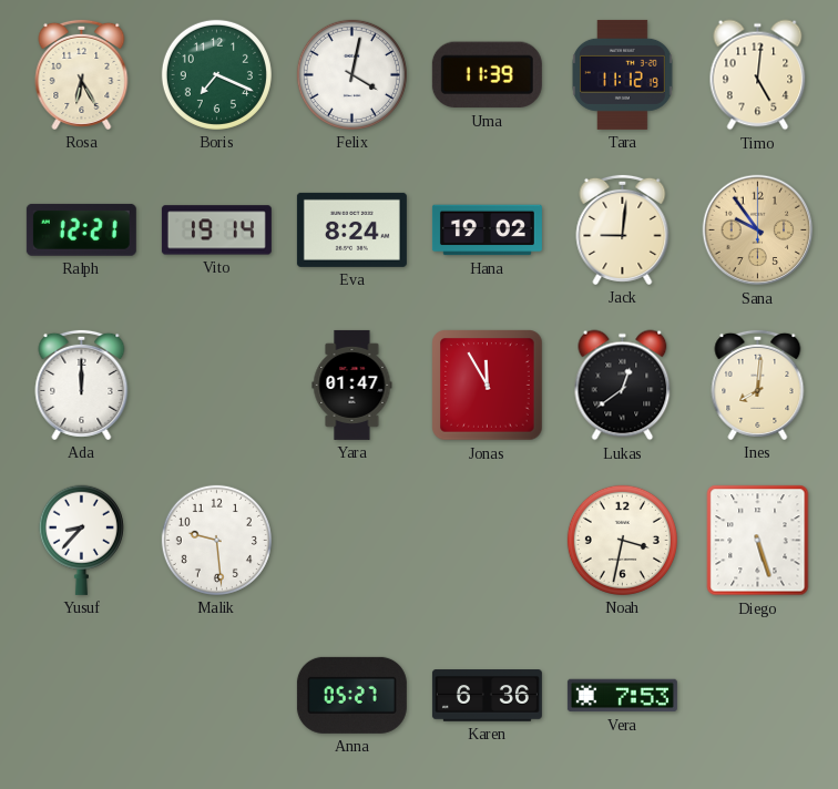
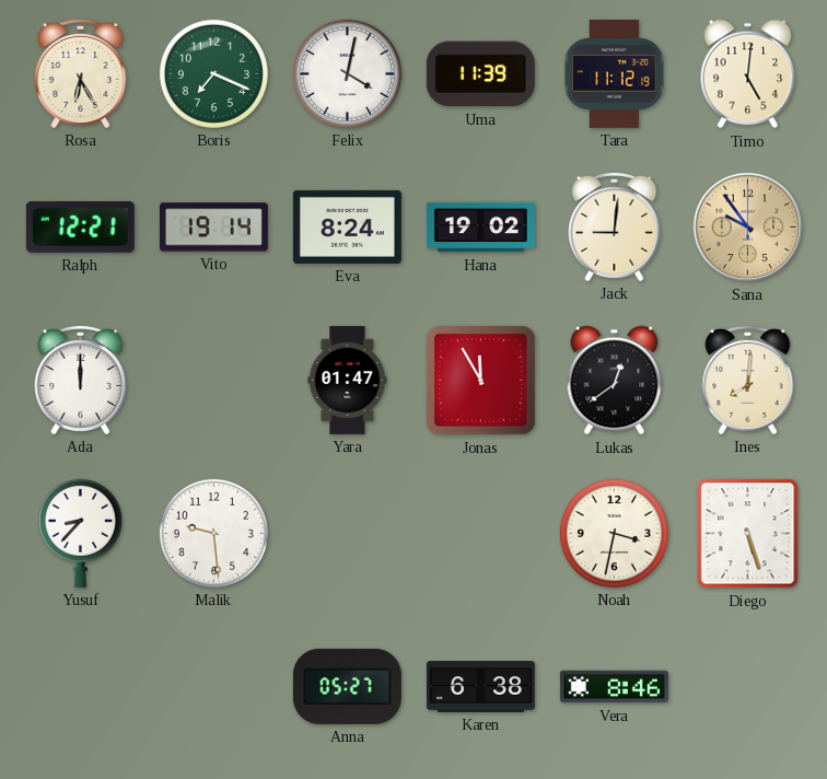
Karen: 6:36 -> 6:38 (480, 687)
Vera: 7:53 -> 8:46 (614, 687)
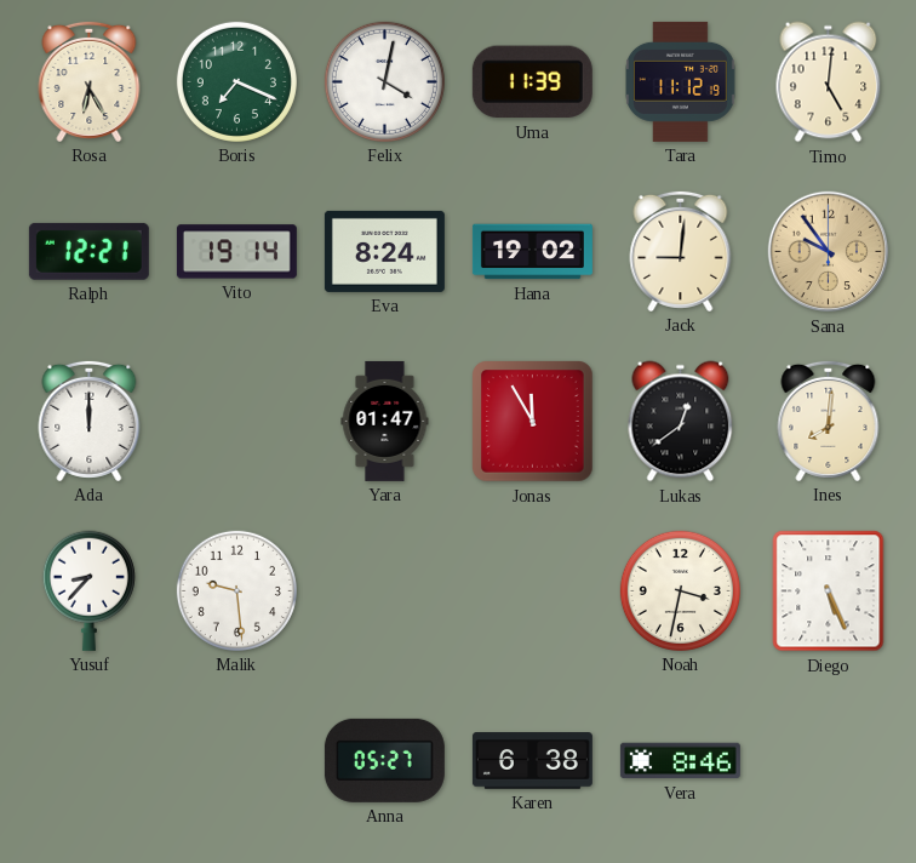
Diego: 5:27 -> 5:26 (829, 591)
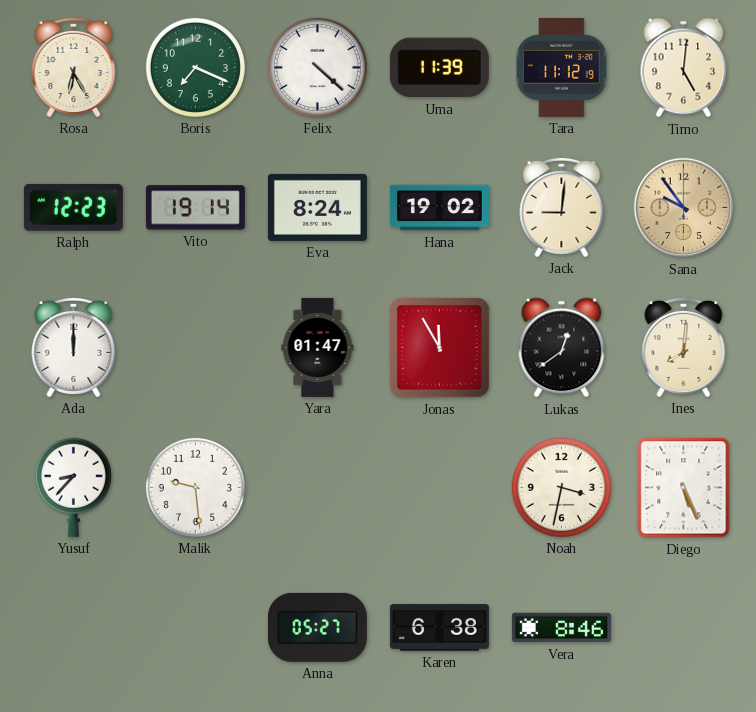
Felix: 4:02 -> 4:22 (317, 67)
Ralph: 12:21 -> 12:23 (73, 207)
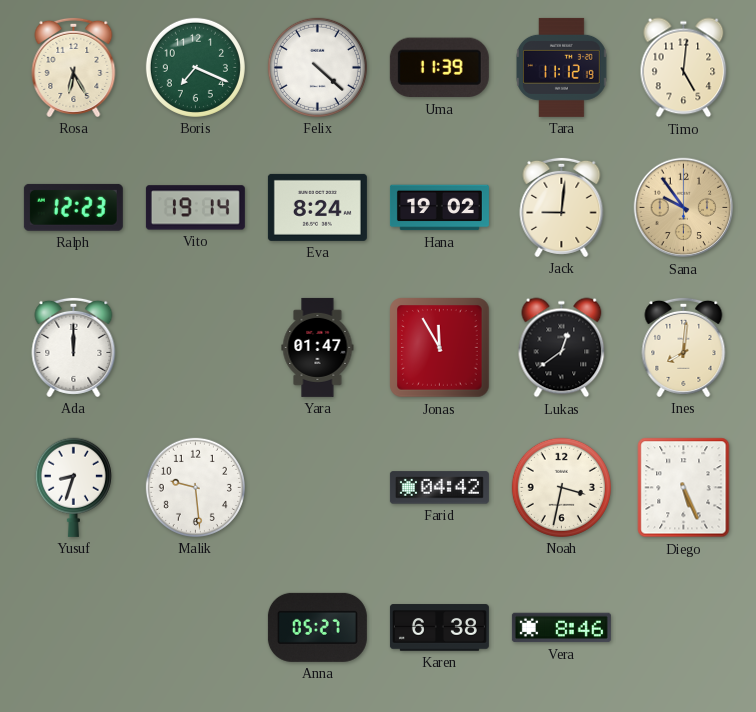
Yusuf: 8:37 -> 8:33 (73, 487)
Farid: none -> 04:42 (439, 488)
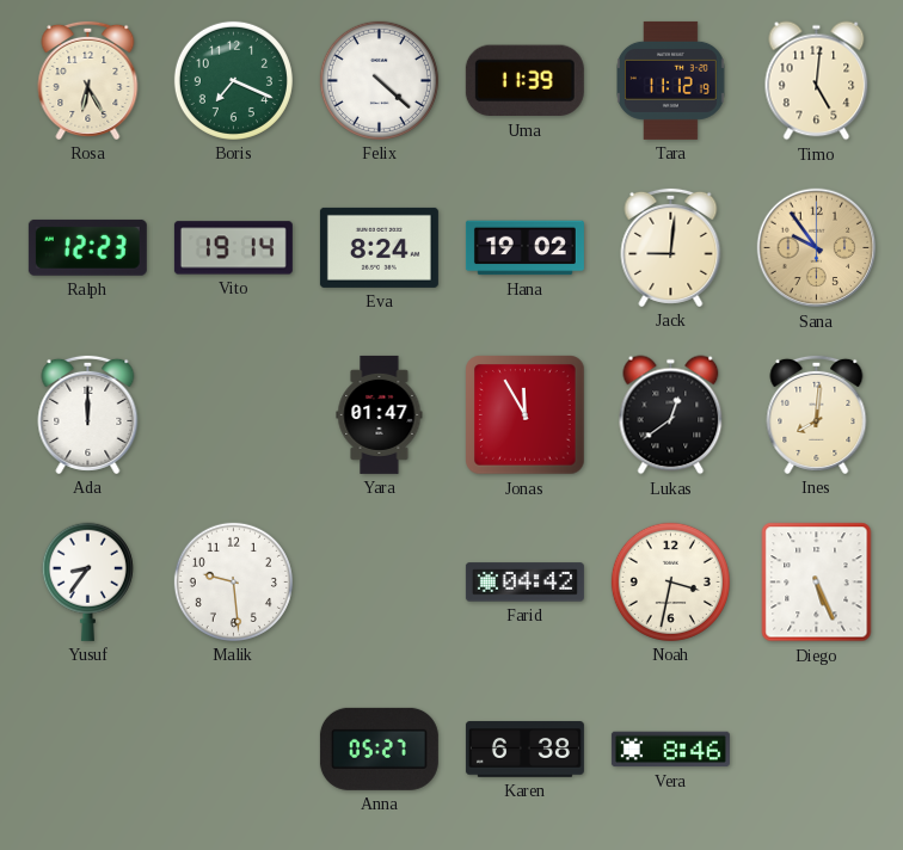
Yusuf: 8:33 -> 8:36 (87, 581)
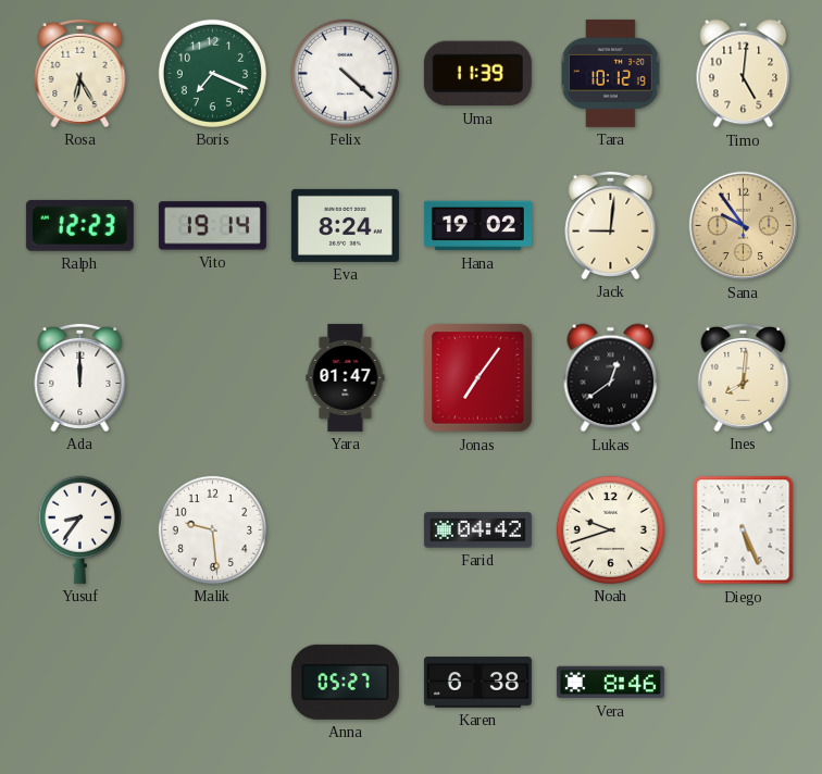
Tara: 11:12 -> 10:12 (611, 73)
Jonas: 11:55 -> 7:06 (478, 378)
Noah: 3:32 -> 9:42 (610, 529)
